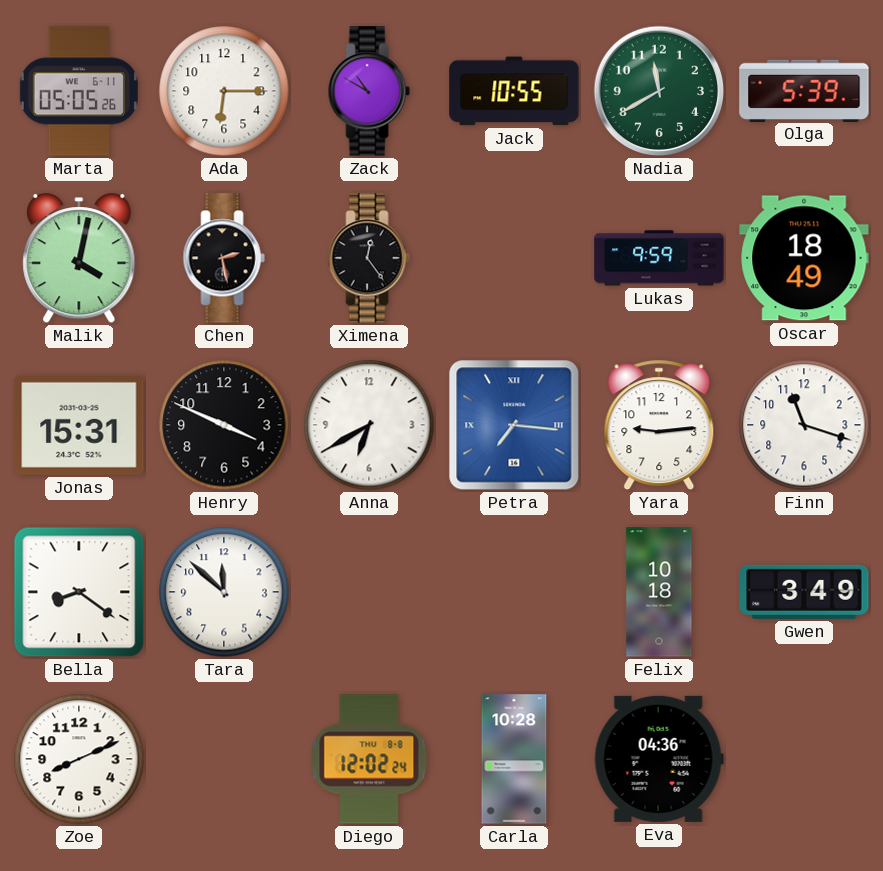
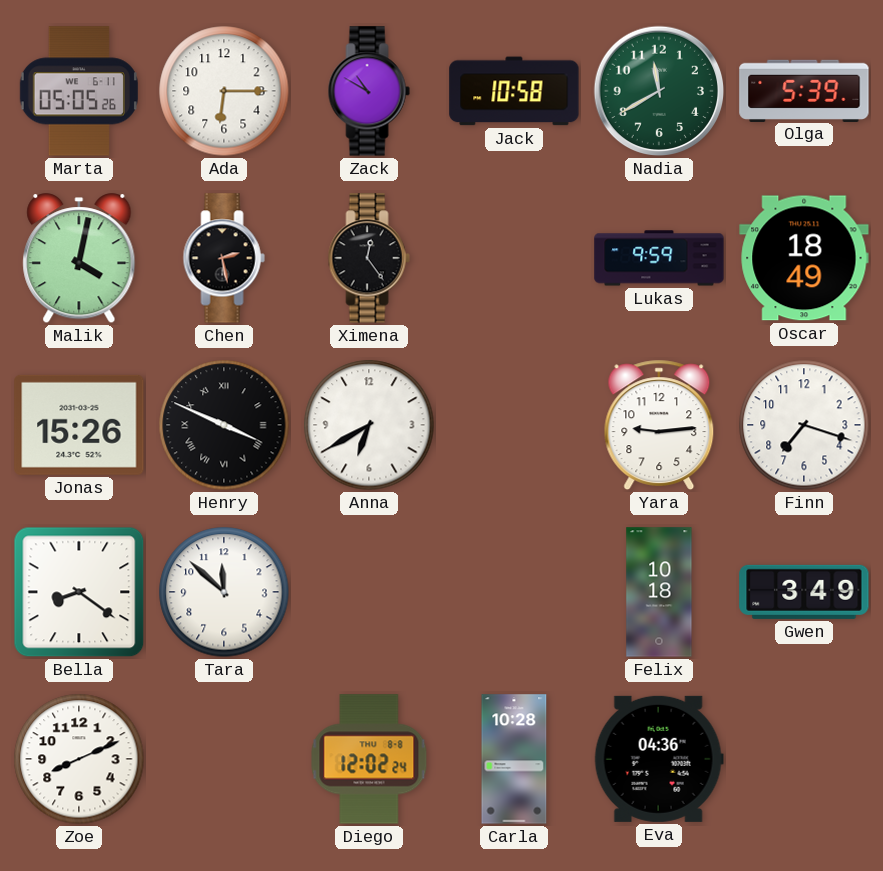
Jack: 10:55 -> 10:58 (514, 91)
Jonas: 15:31 -> 15:26 (79, 425)
Henry numerals: Arabic -> Roman (224, 425)
Petra: 7:16 -> none (514, 425)
Finn: 11:18 -> 7:18 (804, 425)
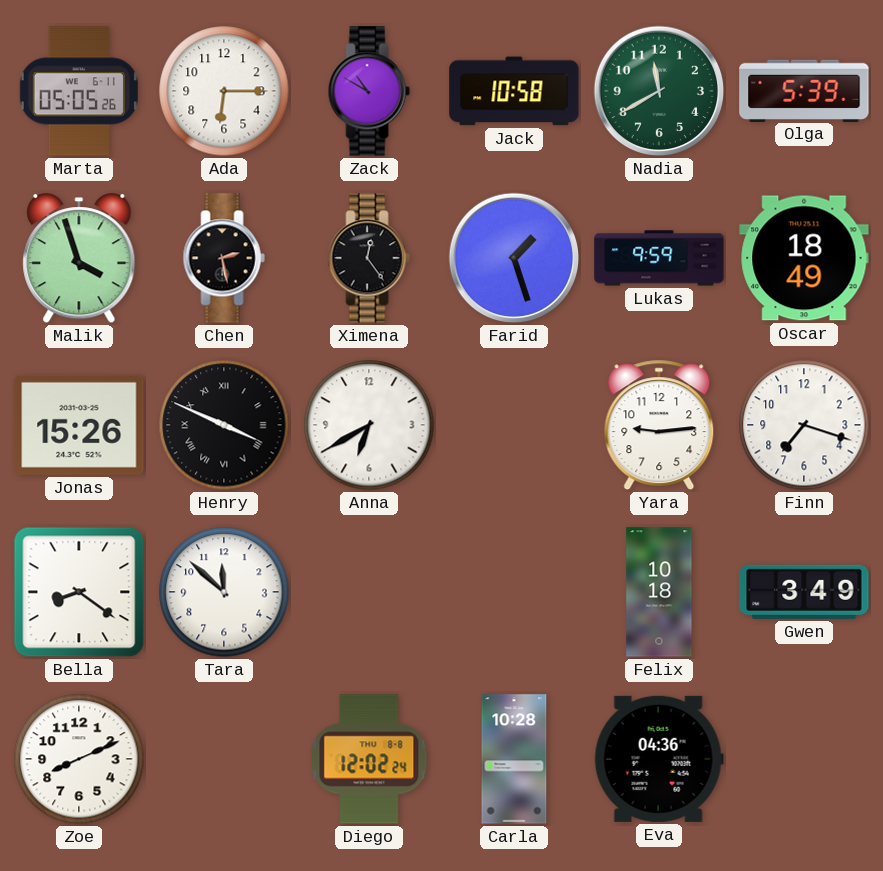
Malik: 4:02 -> 3:57 (79, 259)
Farid: none -> 1:27 (514, 258)
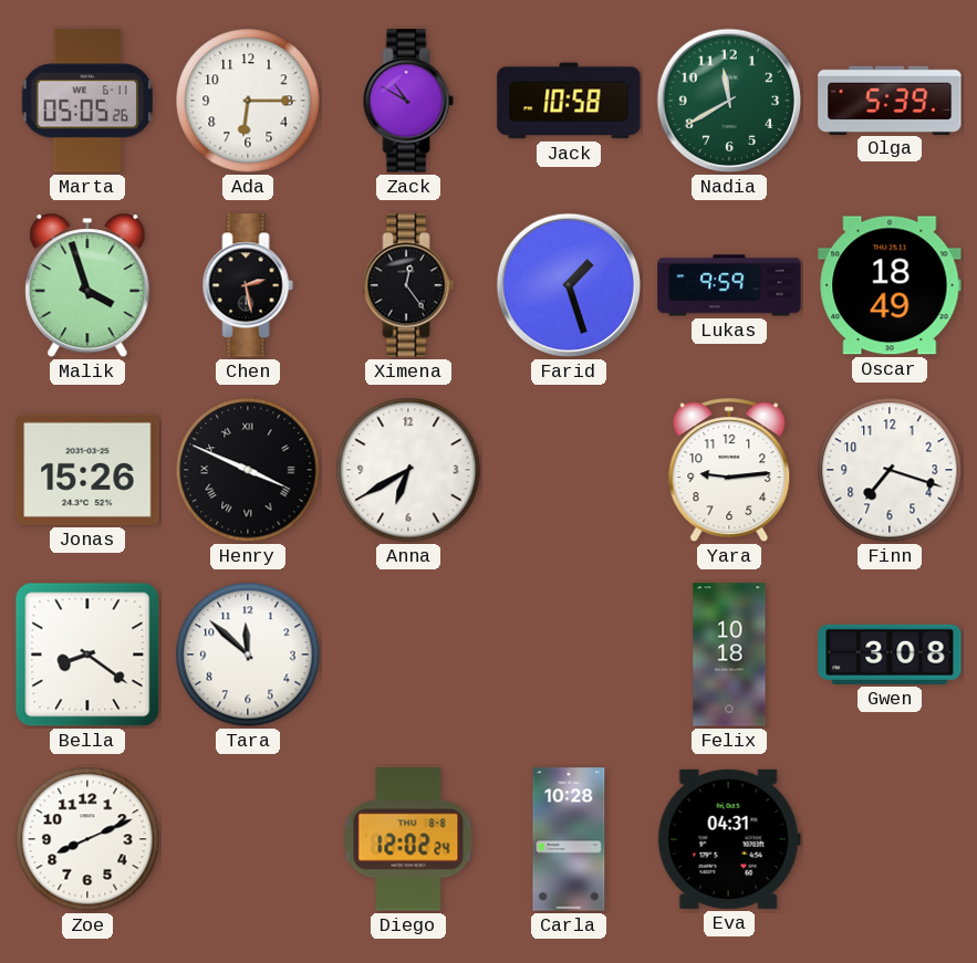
Gwen: 3:49 -> 3:08 (890, 655)
Eva: 04:36 -> 04:31 (729, 839)
